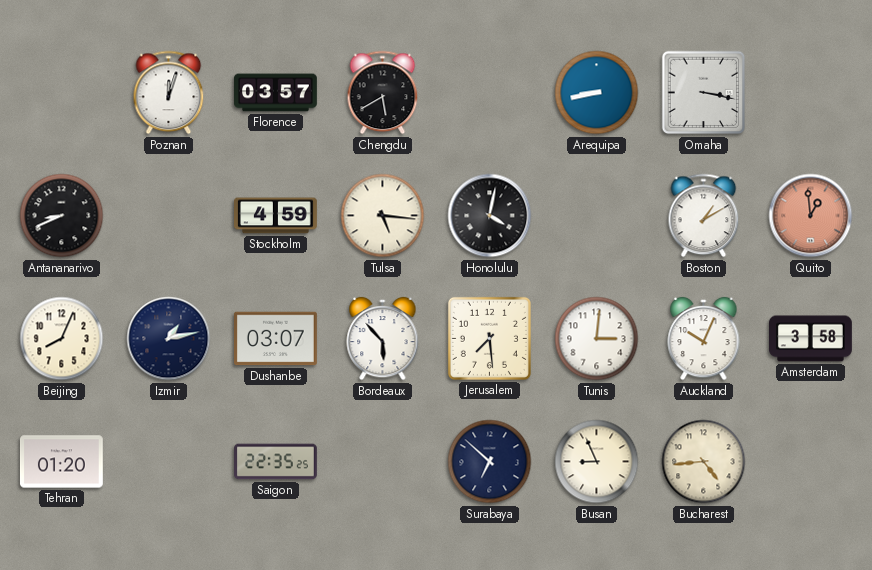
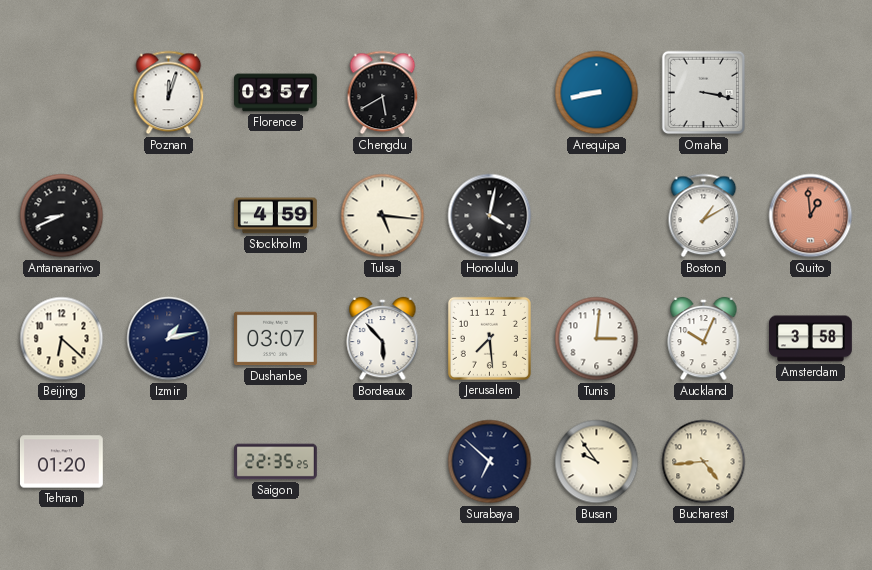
Beijing: 8:04 -> 6:22 (62, 339)
Busan: 8:56 -> 9:54 (597, 462)
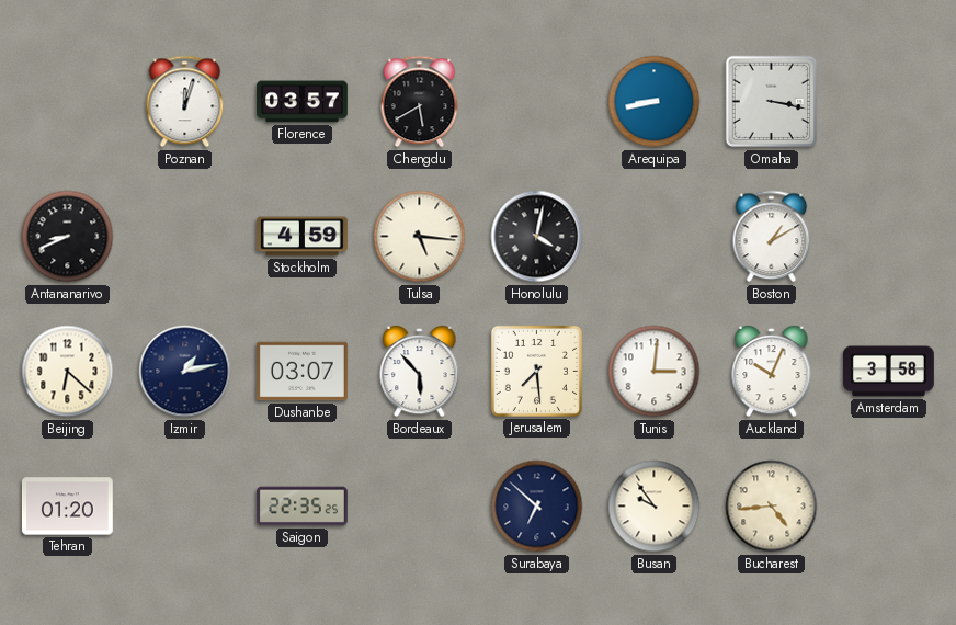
Quito: 12:59 -> none (811, 216)
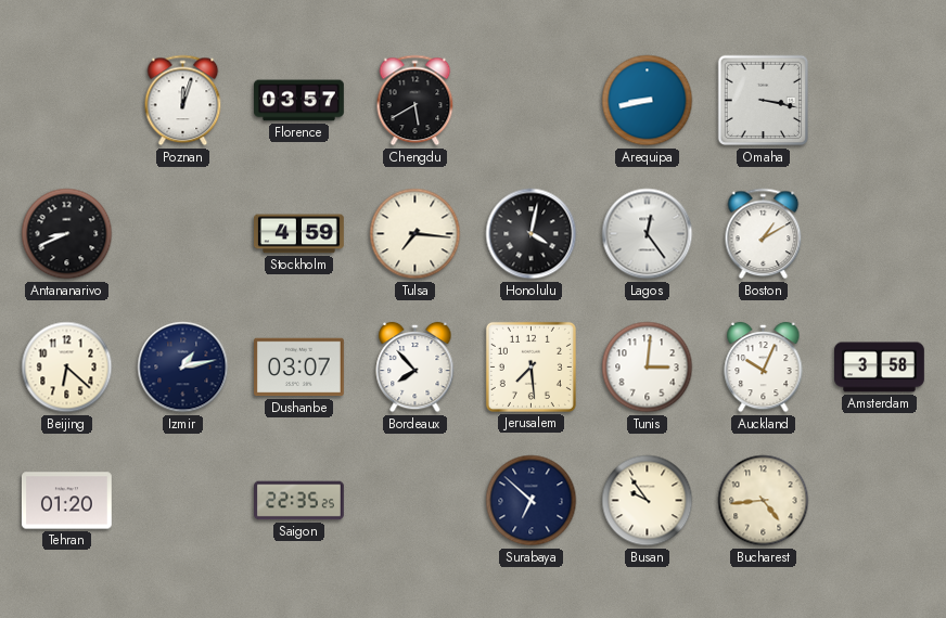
Tulsa: 5:16 -> 7:16 (416, 234)
Lagos: none -> 12:24 (648, 234)
Bordeaux: 5:53 -> 7:53 (416, 368)
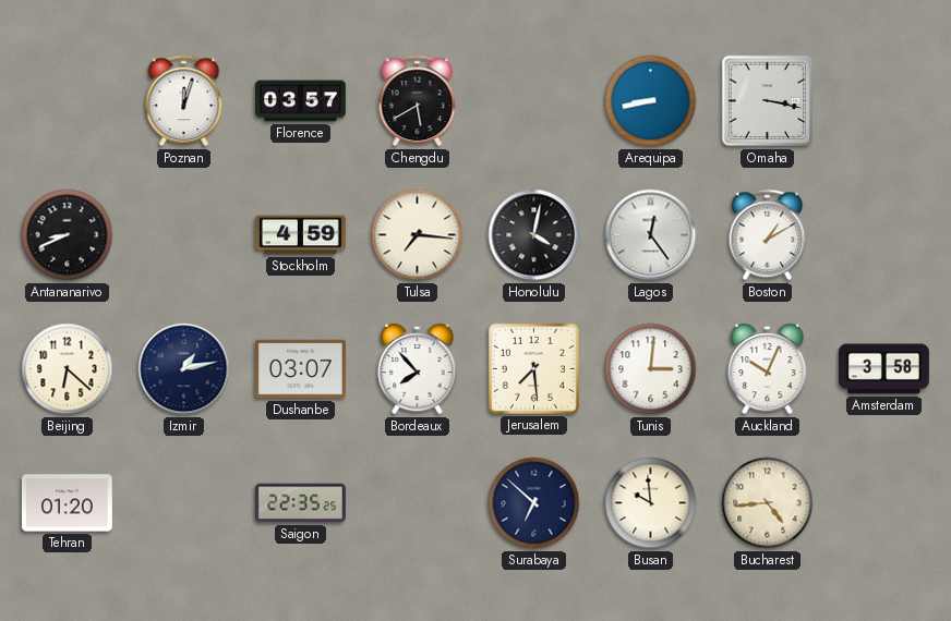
Busan: 9:54 -> 9:59 (651, 503)
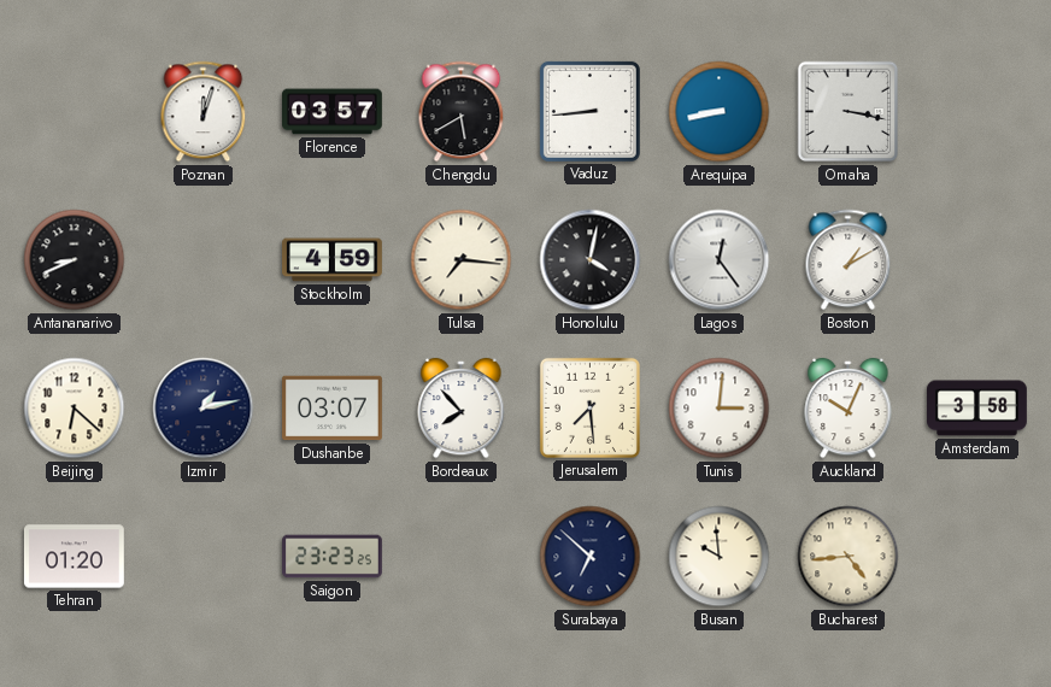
Vaduz: none -> 8:44 (589, 111)
Saigon: 22:35 -> 23:23 (333, 557)
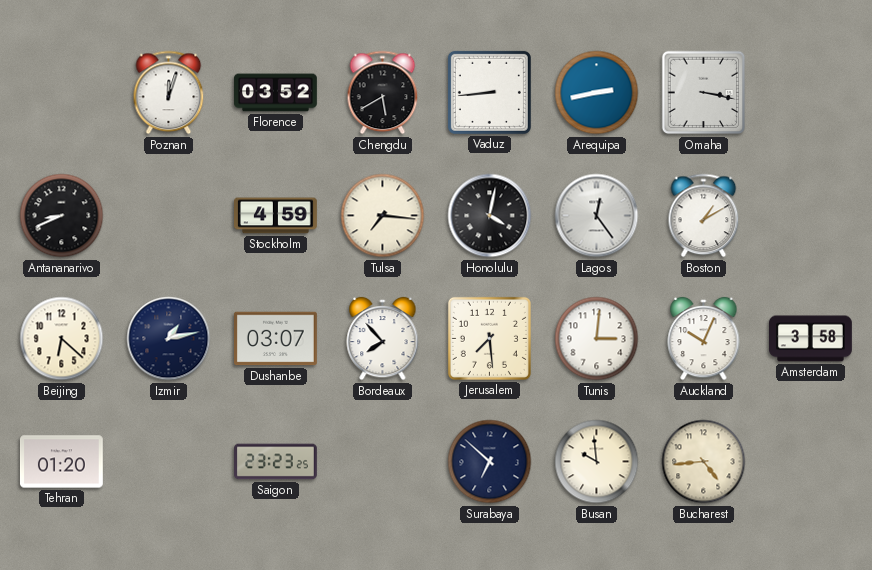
Florence: 03:57 -> 03:52 (276, 93)
Arequipa: 8:43 -> 2:43 (597, 93)
